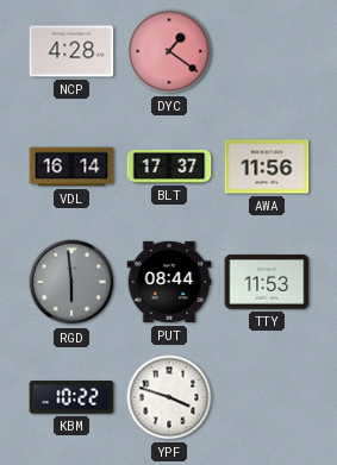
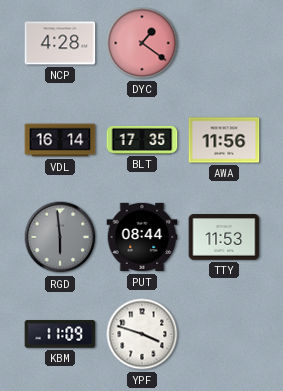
BLT: 17:37 -> 17:35 (142, 140)
KBM: 10:22 -> 11:09 (60, 334)
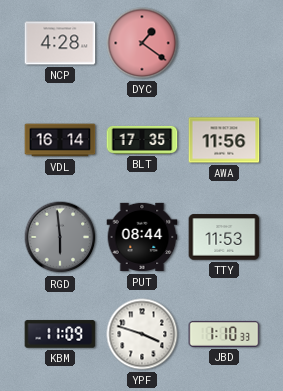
JBD: none -> 1:10 (224, 334)
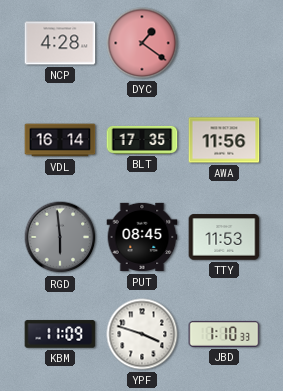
PUT: 08:44 -> 08:45 (142, 237)
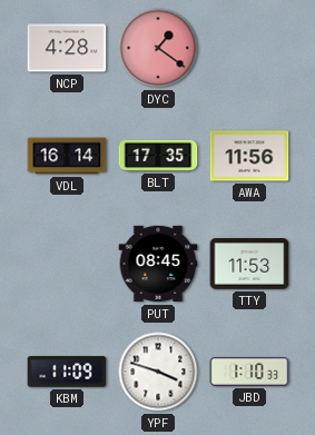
RGD: 5:59 -> none (60, 237)
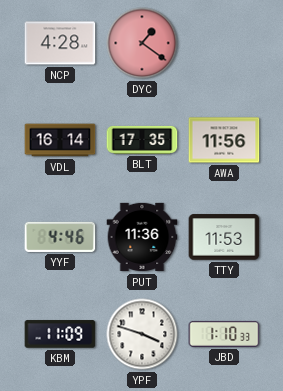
YYF: none -> 4:46 (60, 237)
PUT: 08:45 -> 11:36 (142, 237)
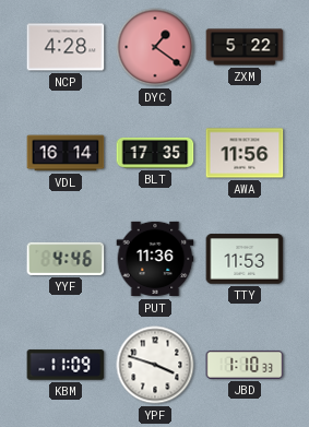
ZXM: none -> 5:22 (245, 47)
